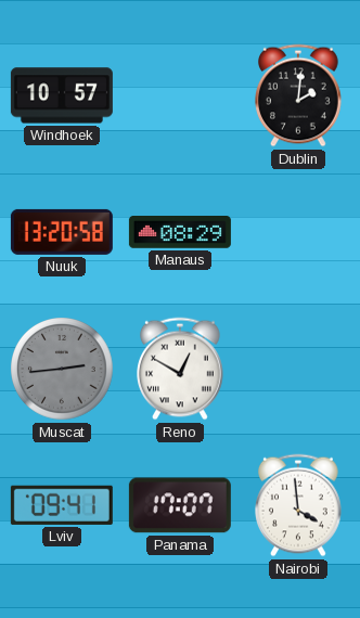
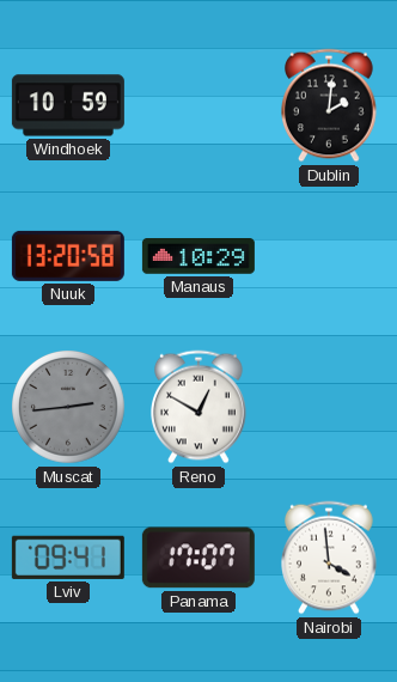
Windhoek: 10:57 -> 10:59 (68, 105)
Manaus: 08:29 -> 10:29 (198, 257)
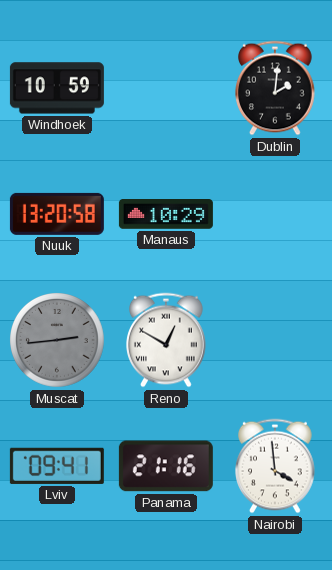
Panama: 17:07 -> 21:16 (166, 466)
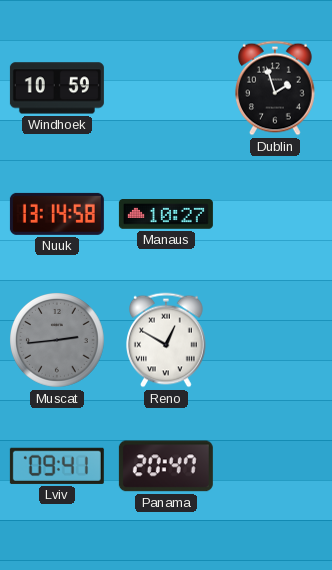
Dublin: 2:01 -> 1:57 (276, 88)
Nuuk: 13:20 -> 13:14 (57, 214)
Manaus: 10:29 -> 10:27 (166, 215)
Panama: 21:16 -> 20:47 (166, 466)
Nairobi: 3:59 -> none (276, 466)
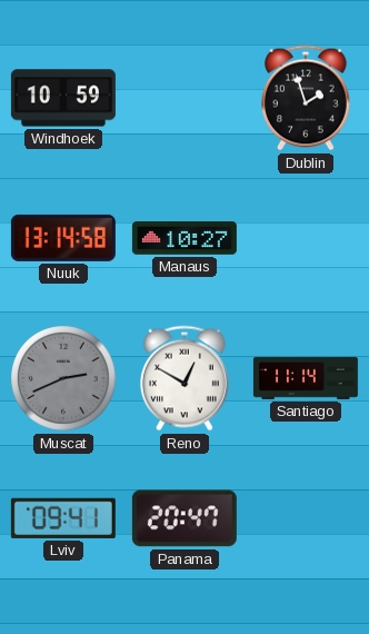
Muscat: 2:44 -> 2:41 (64, 379)
Santiago: none -> 11:14 (306, 378)
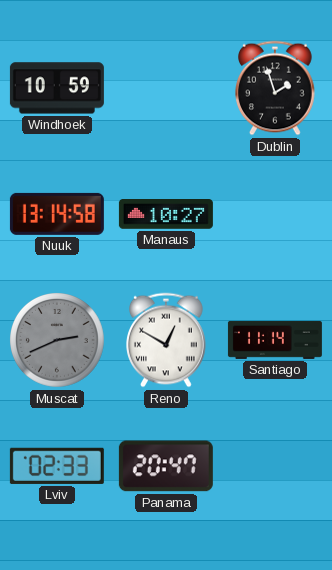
Lviv: 09:41 -> 02:33 (57, 466)
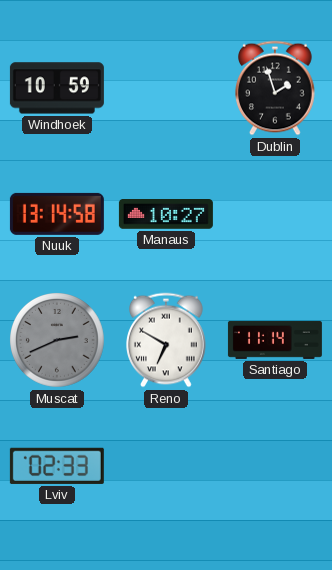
Reno: 12:50 -> 6:50 (167, 340)
Panama: 20:47 -> none (166, 466)
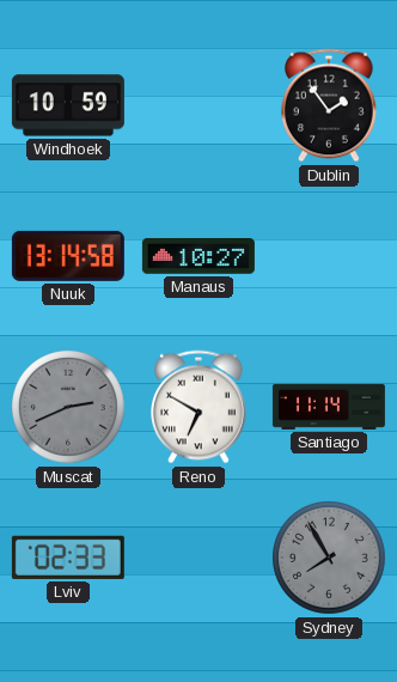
Dublin: 1:57 -> 1:54 (330, 105)
Sydney: none -> 7:55 (330, 559)
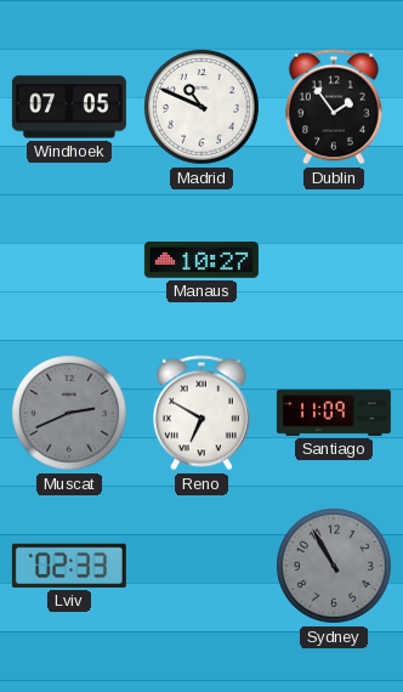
Windhoek: 10:59 -> 07:05 (69, 107)
Madrid: none -> 10:49 (203, 108)
Nuuk: 13:14 -> none (68, 256)
Santiago: 11:14 -> 11:09 (334, 413)
Sydney: 7:55 -> 10:55 (335, 567)
